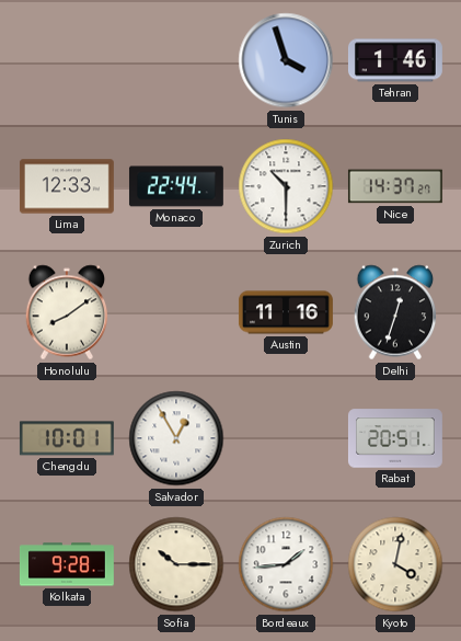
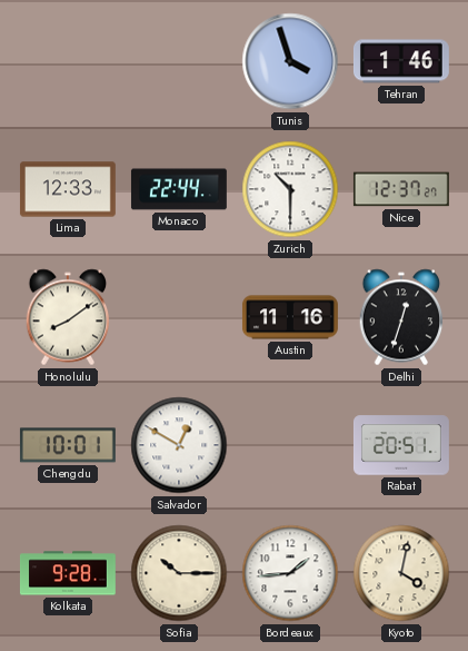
Nice: 14:37 -> 12:37 (401, 189)
Salvador: 12:55 -> 12:50 (179, 445)
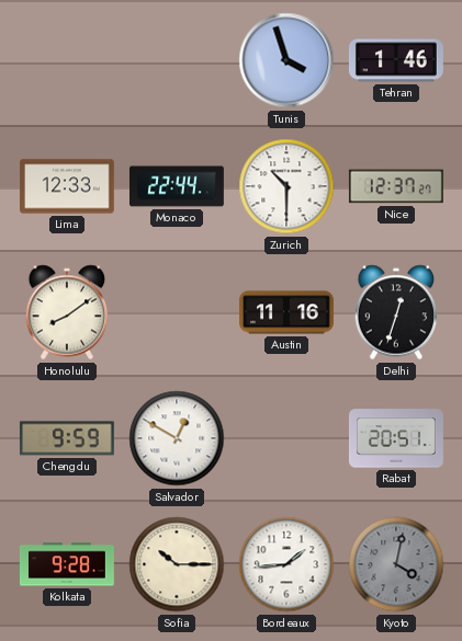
Chengdu: 10:01 -> 9:59 (67, 438)
Kyoto dial: cream -> grey (396, 564)
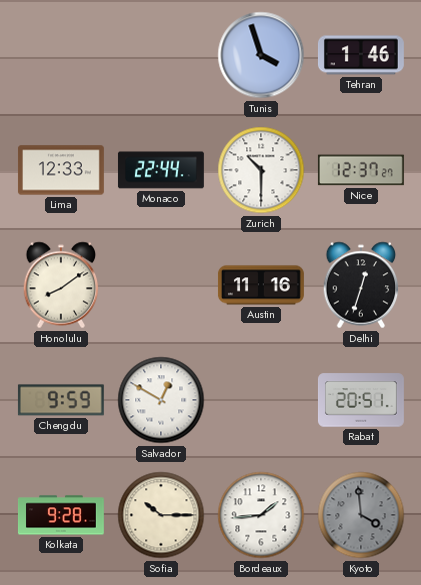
Kyoto: 4:02 -> 3:59 (361, 515)
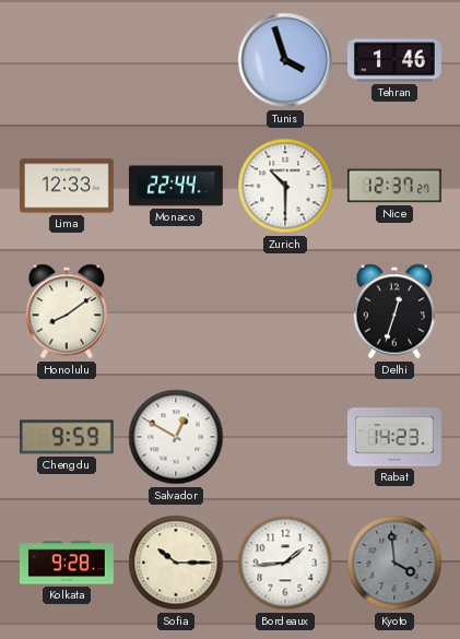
Austin: 11:16 -> none (261, 285)
Rabat: 20:51 -> 14:23 (394, 437)
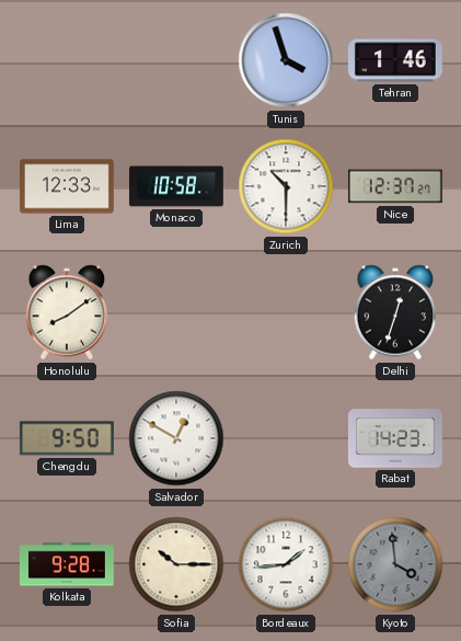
Monaco: 22:44 -> 10:58 (176, 186)
Chengdu: 9:59 -> 9:50 (67, 438)
